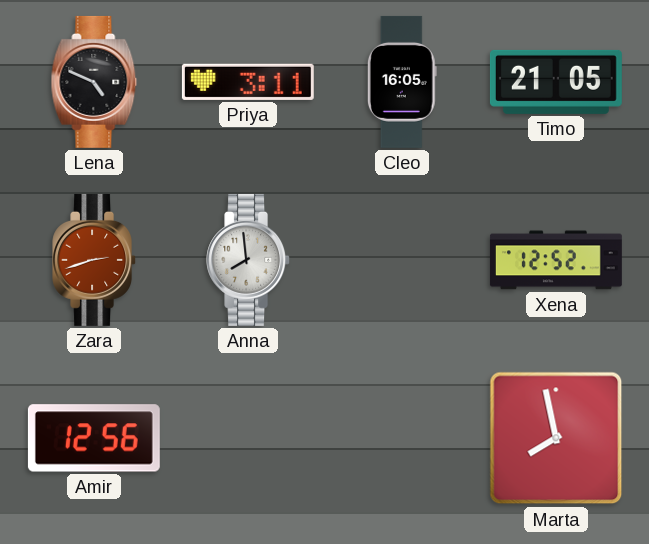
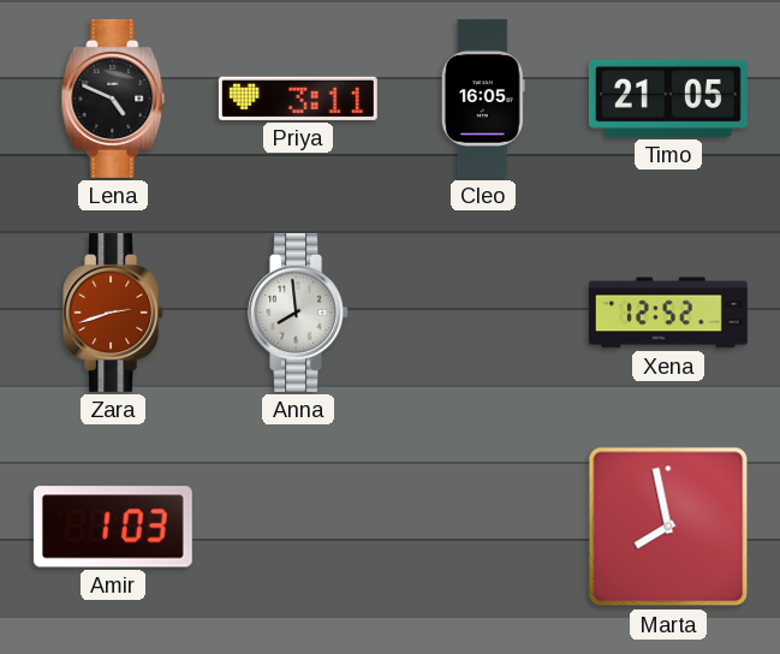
Amir: 12:56 -> 1:03 (113, 527)
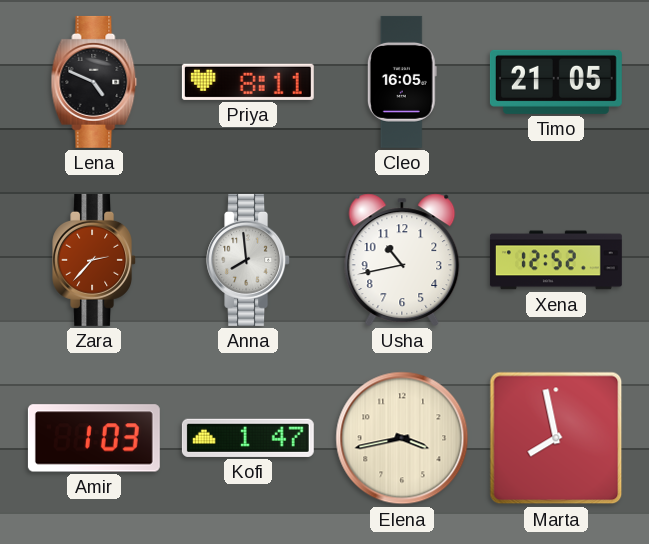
Priya: 3:11 -> 8:11 (248, 82)
Zara: 2:42 -> 2:37 (95, 260)
Usha: none -> 10:43 (402, 260)
Kofi: none -> 1:47 (248, 438)
Elena: none -> 3:43 (402, 438)
